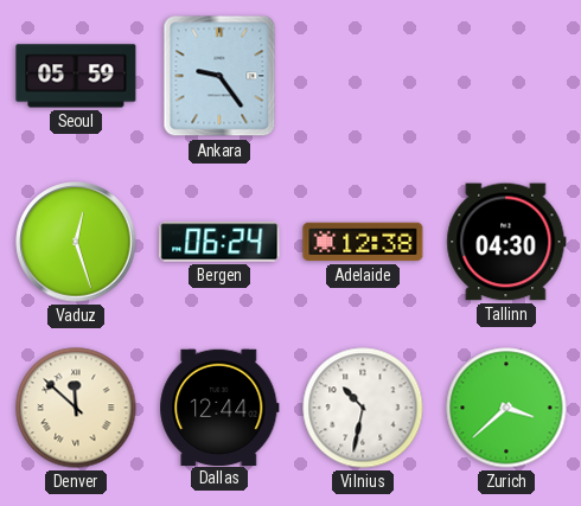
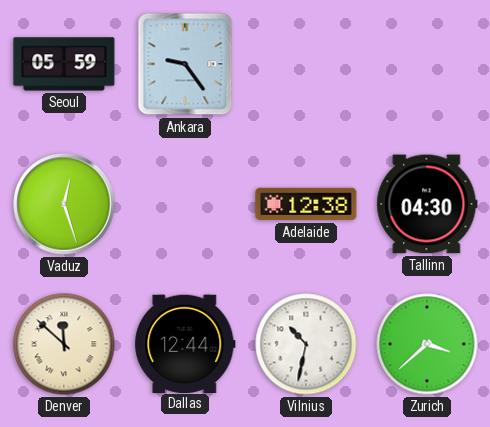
Bergen: 06:24 -> none (219, 242)
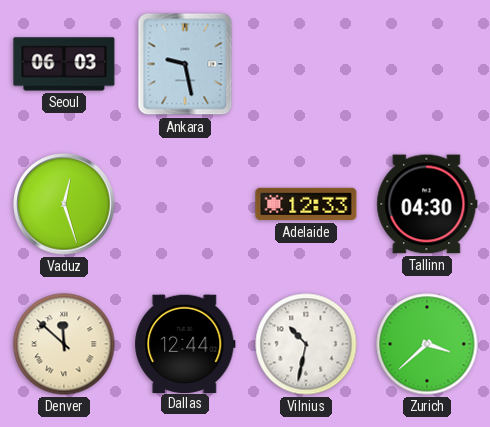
Seoul: 05:59 -> 06:03 (64, 64)
Ankara: 9:24 -> 9:28 (185, 64)
Adelaide: 12:38 -> 12:33 (306, 204)
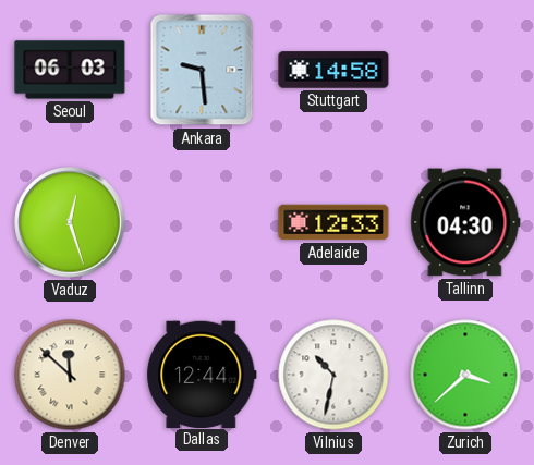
Ankara: 9:28 -> 9:29 (202, 70)
Stuttgart: none -> 14:58 (333, 70)
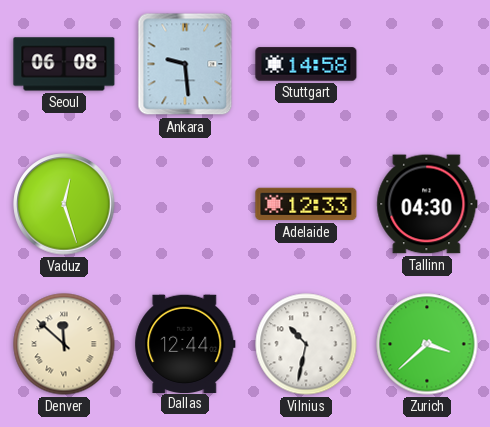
Seoul: 06:03 -> 06:08 (64, 64)
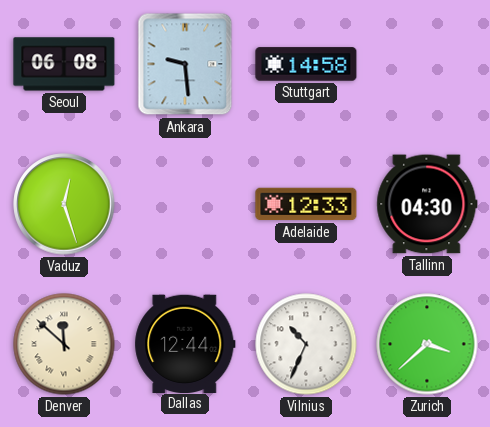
Vilnius: 10:32 -> 10:34 (306, 344)
